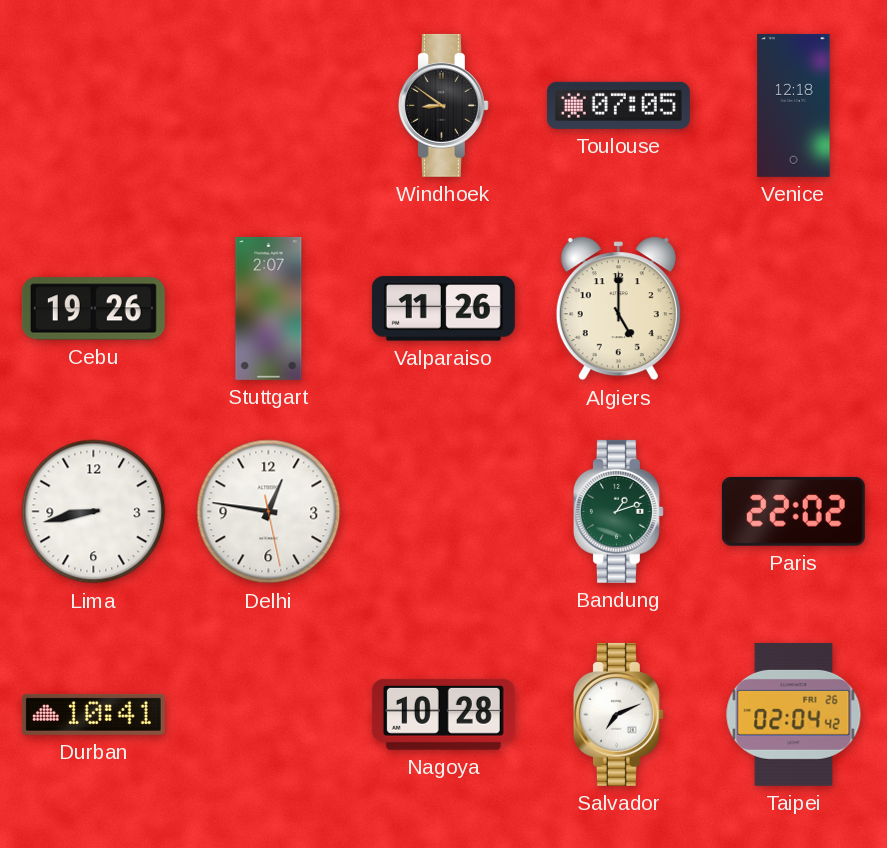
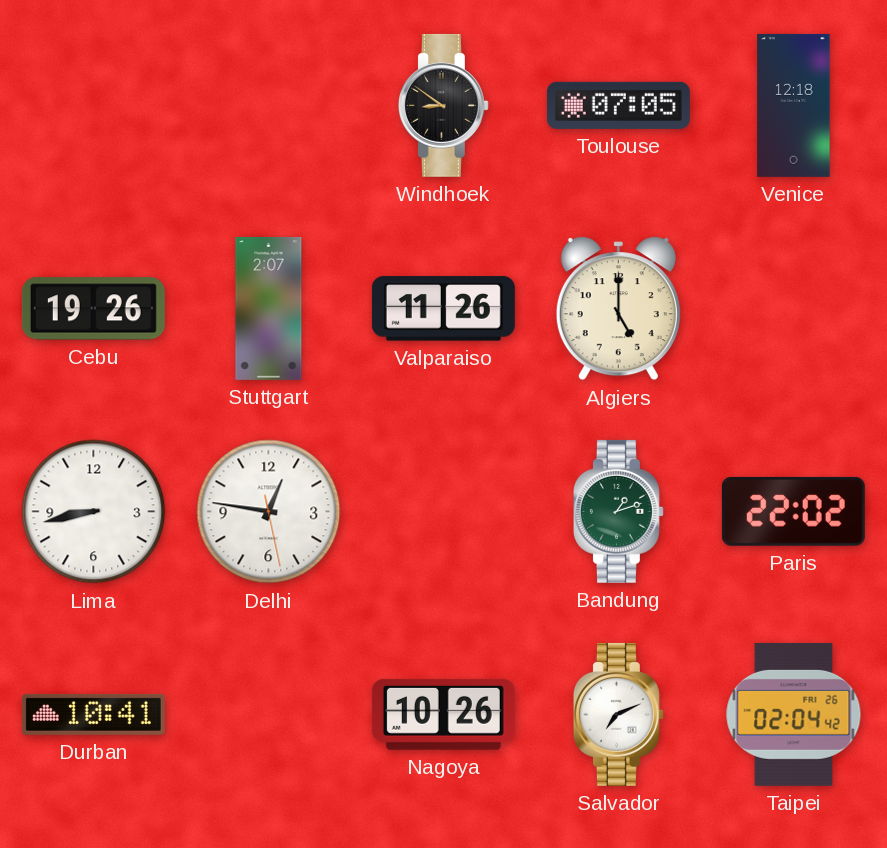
Nagoya: 10:28 -> 10:26 (443, 714)
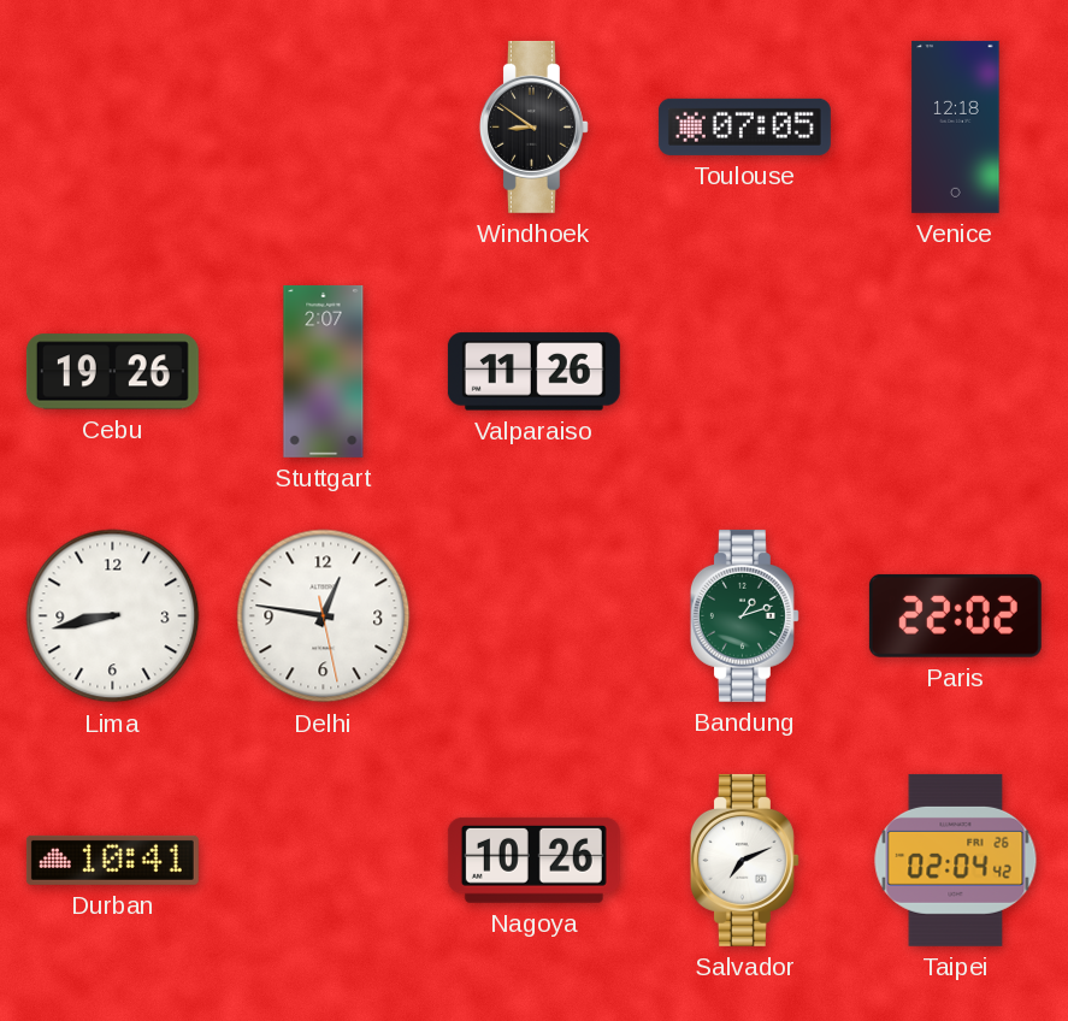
Algiers: 5:00 -> none (618, 309)
